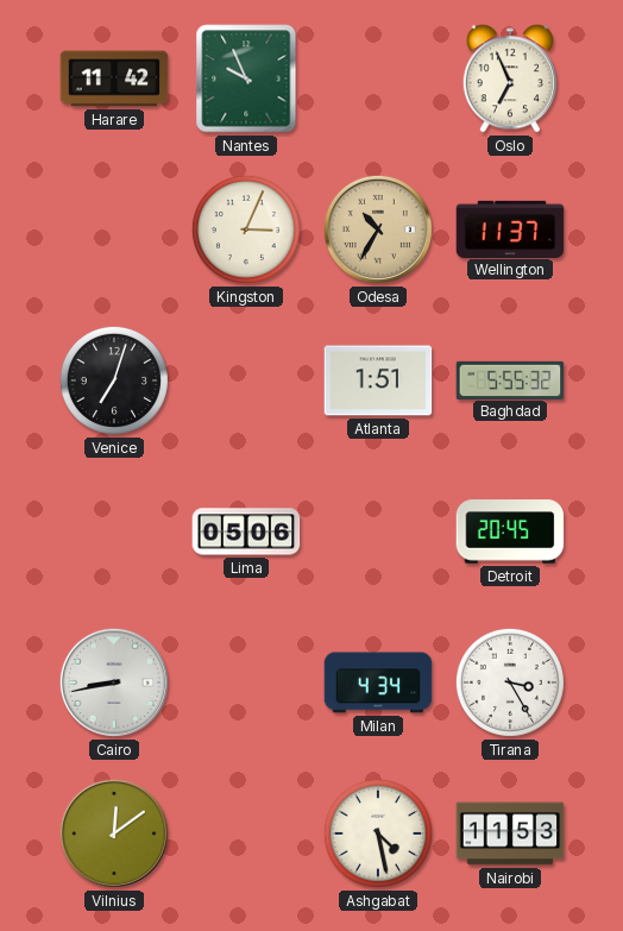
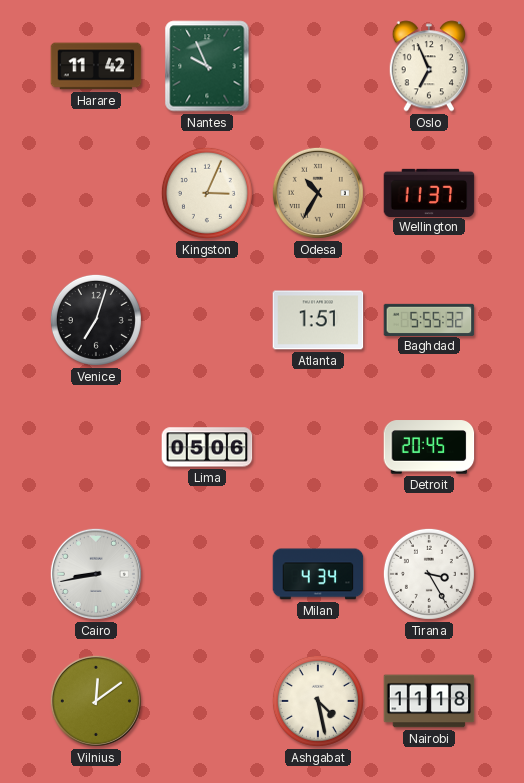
Nairobi: 11:53 -> 11:18 (429, 701)
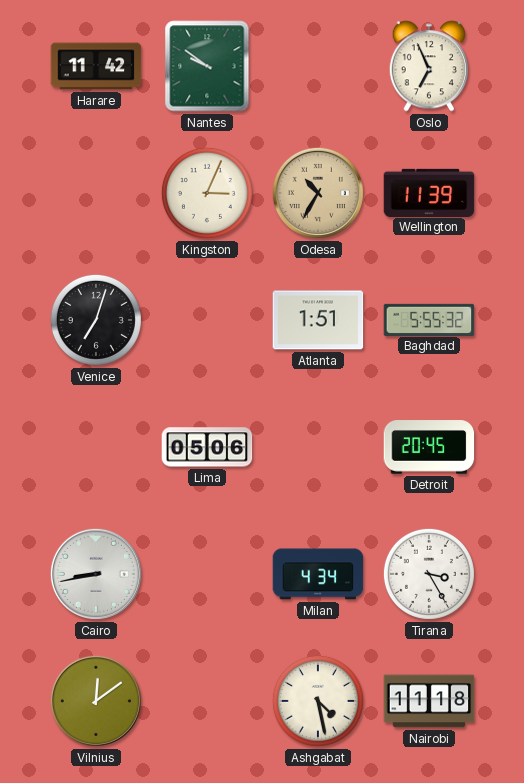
Nantes: 9:56 -> 9:51 (207, 66)
Wellington: 11:37 -> 11:39 (429, 192)
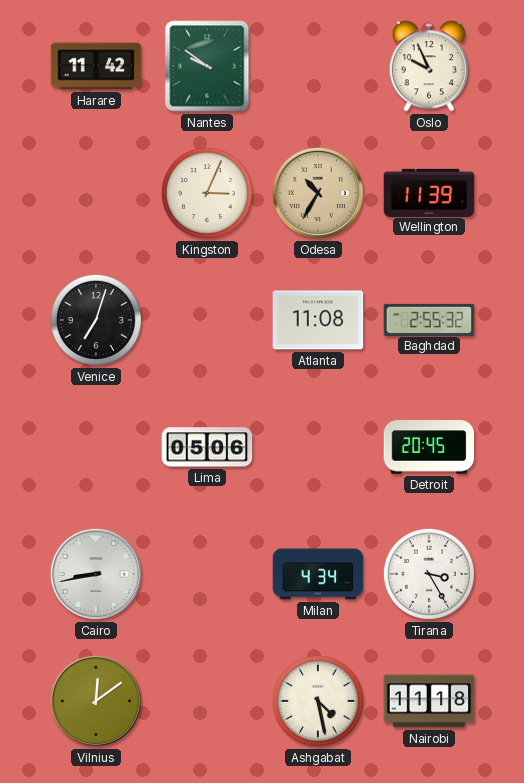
Oslo: 6:56 -> 9:56 (428, 66)
Atlanta: 1:51 -> 11:08 (318, 320)
Baghdad: 5:55 -> 2:55 (429, 319)
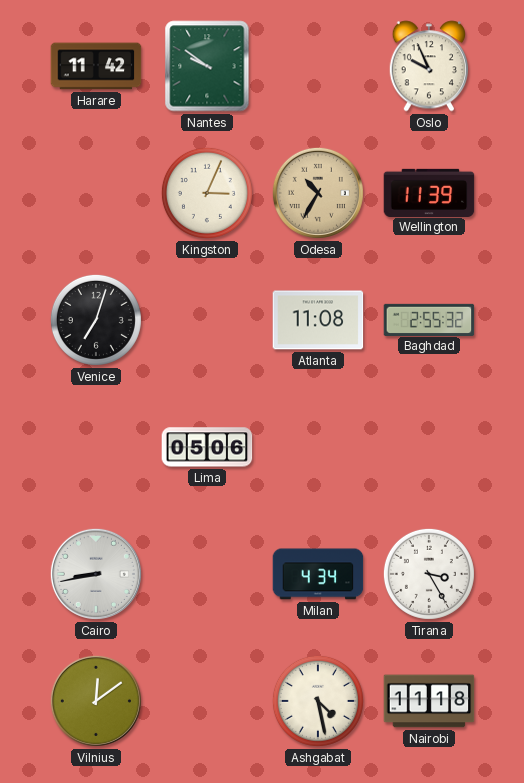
Detroit: 20:45 -> none (429, 447)
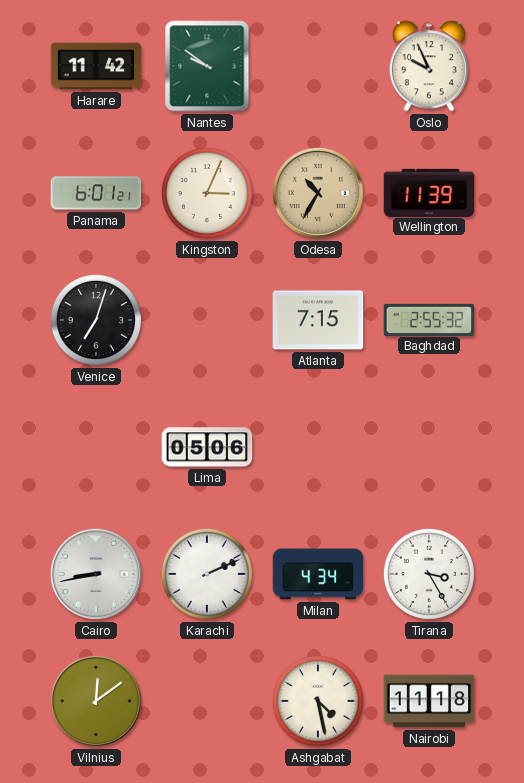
Panama: none -> 6:01 (96, 193)
Atlanta: 11:08 -> 7:15 (318, 320)
Karachi: none -> 2:11 (207, 574)
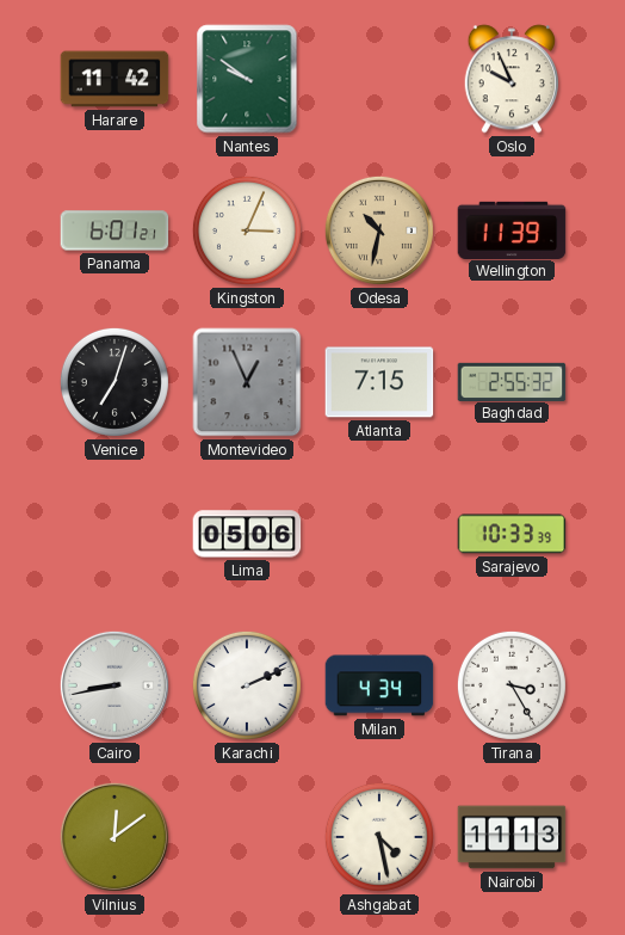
Odesa: 10:35 -> 10:32 (379, 230)
Montevideo: none -> 12:56 (247, 382)
Sarajevo: none -> 10:33 (512, 534)
Nairobi: 11:18 -> 11:13 (512, 837)
